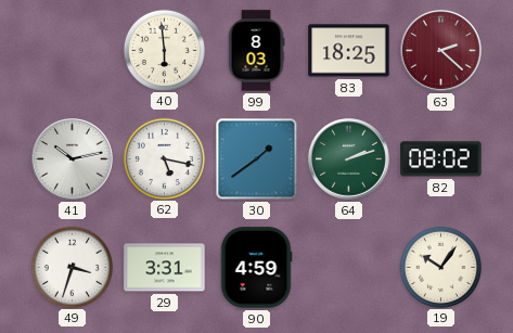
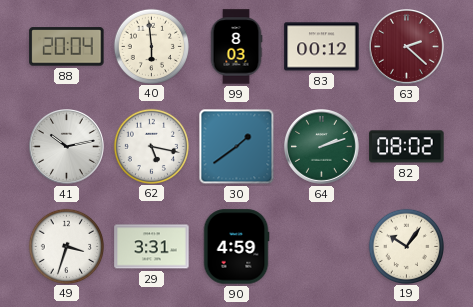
88: none -> 20:04 (67, 47)
83: 18:25 -> 00:12 (322, 47)
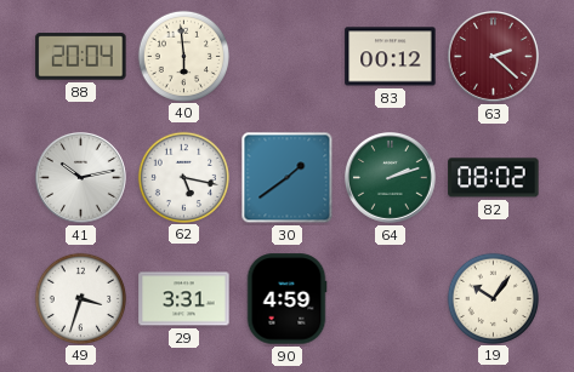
99: 8:03 -> none (236, 47)
